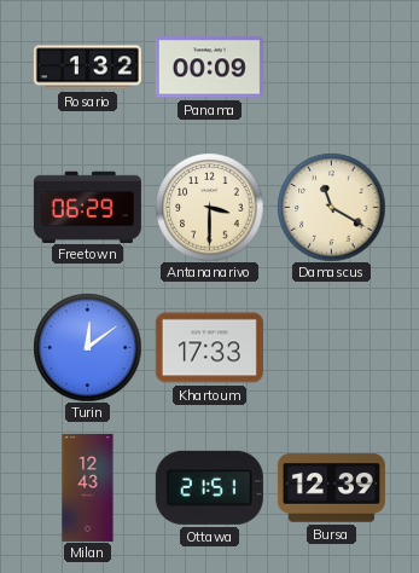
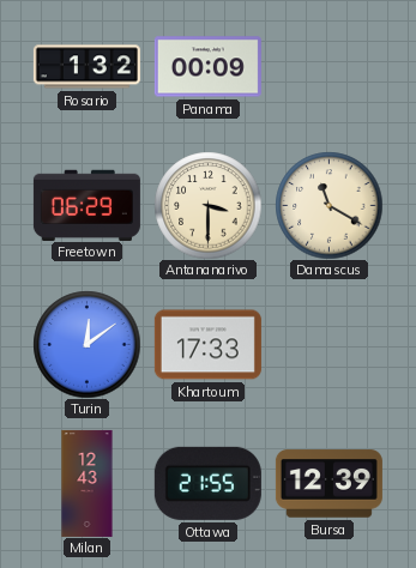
Ottawa: 21:51 -> 21:55 (207, 483)
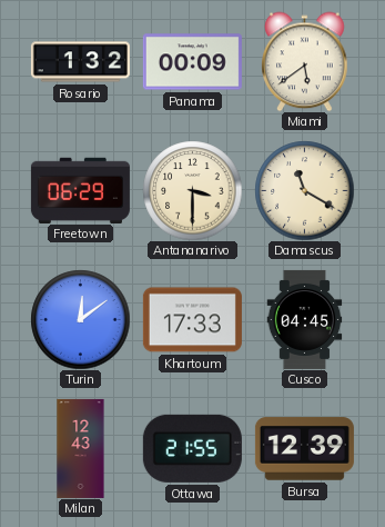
Miami: none -> 5:39 (305, 61)
Cusco: none -> 04:45 (305, 319)
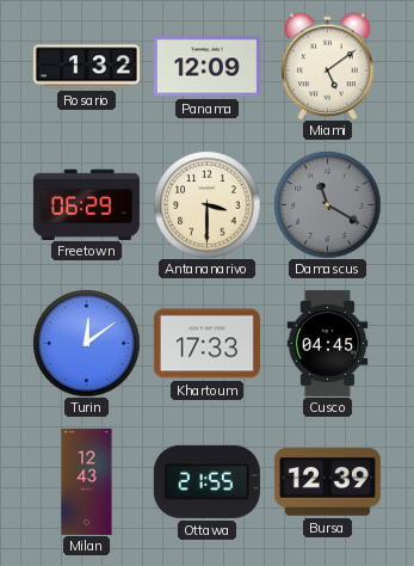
Panama: 00:09 -> 12:09 (206, 67)
Miami: 5:39 -> 5:09 (328, 66)
Damascus dial: cream -> grey (327, 204)
